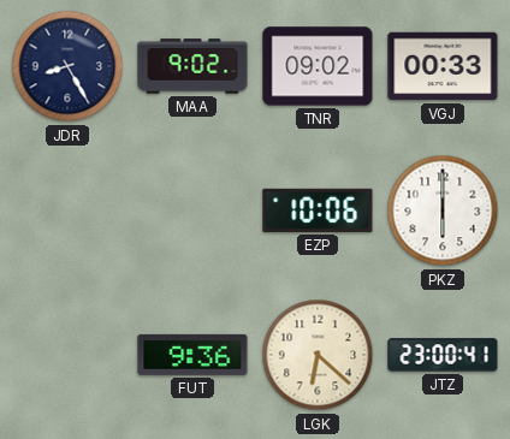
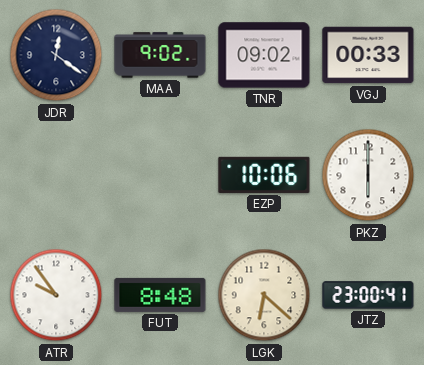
JDR: 8:25 -> 12:21 (56, 55)
ATR: none -> 9:54 (56, 295)
FUT: 9:36 -> 8:48 (160, 295)
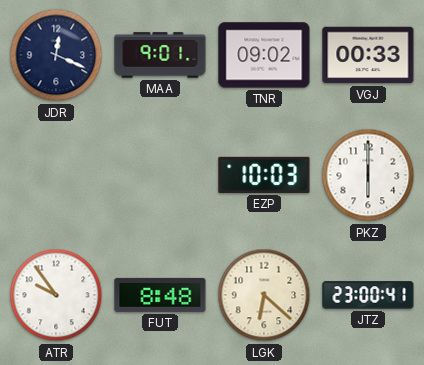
JDR: 12:21 -> 12:19 (56, 55)
MAA: 9:02 -> 9:01 (160, 55)
EZP: 10:06 -> 10:03 (264, 175)
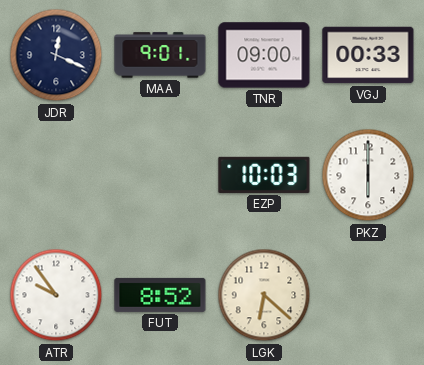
TNR: 09:02 -> 09:00 (264, 55)
FUT: 8:48 -> 8:52 (160, 295)
JTZ: 23:00 -> none (368, 295)
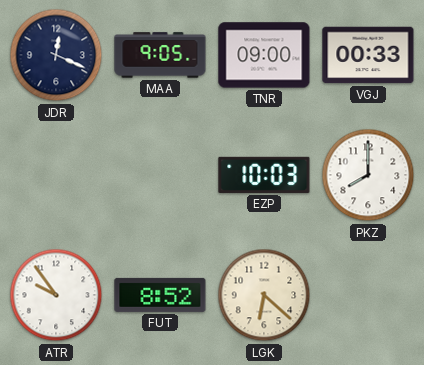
MAA: 9:01 -> 9:05 (160, 55)
PKZ: 6:00 -> 8:00 (368, 175)
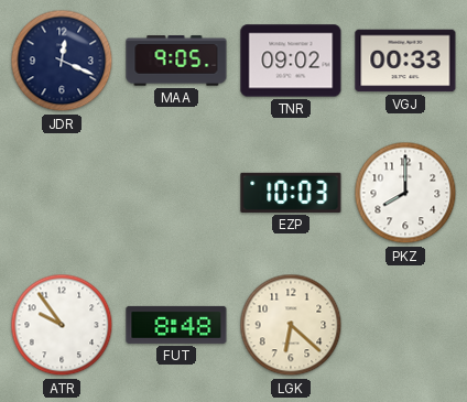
TNR: 09:00 -> 09:02 (291, 61)
FUT: 8:52 -> 8:48 (176, 325)
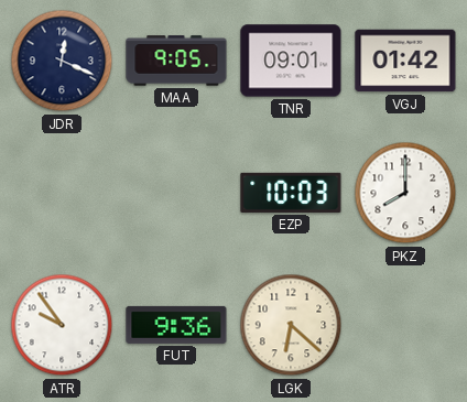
TNR: 09:02 -> 09:01 (291, 61)
VGJ: 00:33 -> 01:42 (405, 61)
FUT: 8:48 -> 9:36 (176, 325)
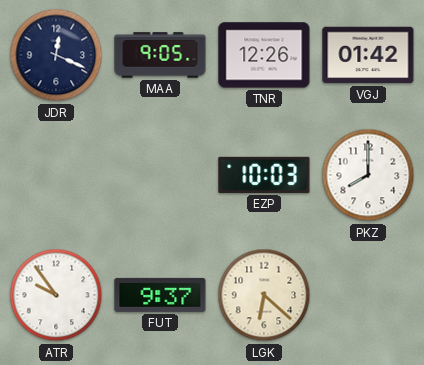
TNR: 09:01 -> 12:26 (264, 55)
FUT: 9:36 -> 9:37 (160, 295)
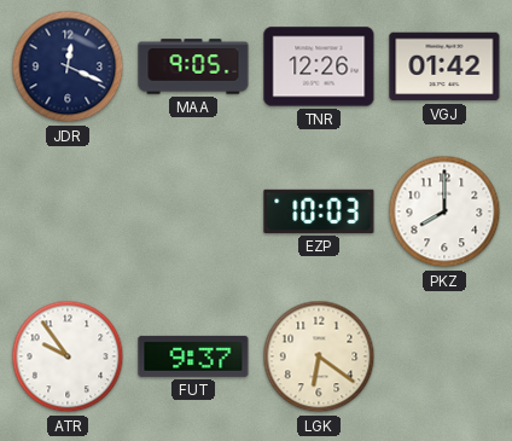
LGK: 6:22 -> 6:21 (319, 356)
